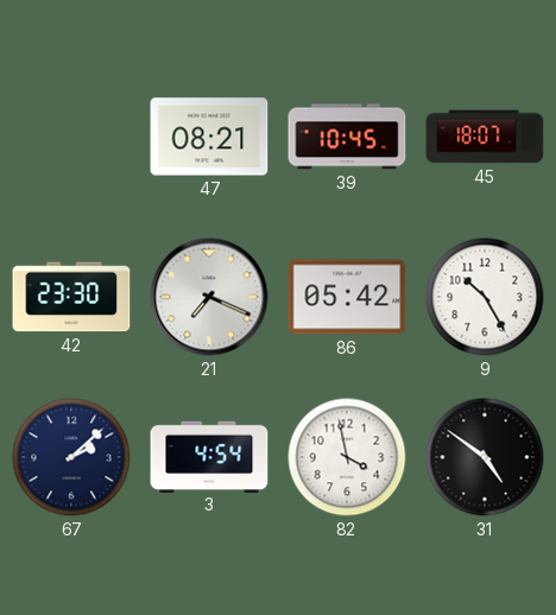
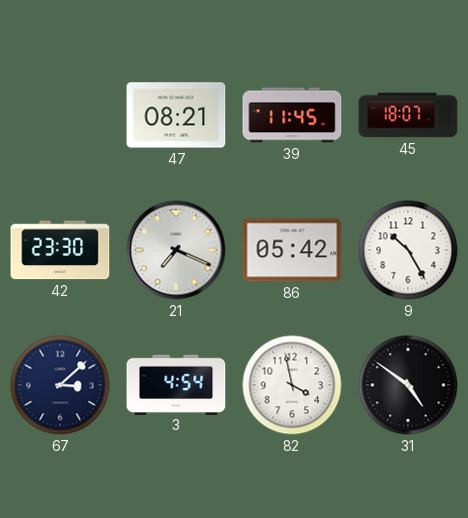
39: 10:45 -> 11:45 (292, 115)
67: 2:08 -> 3:08 (60, 385)
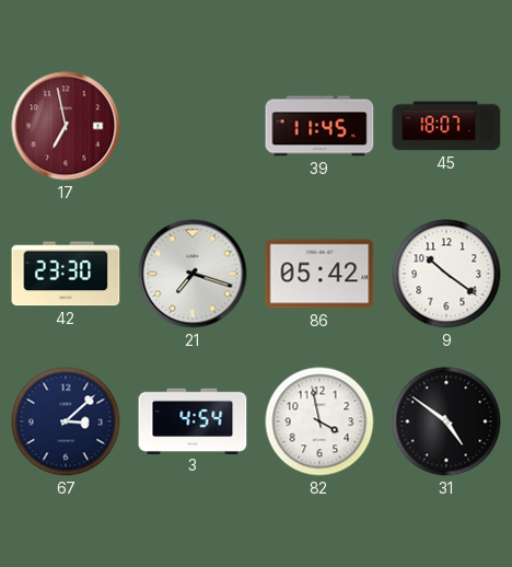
17: none -> 6:58 (66, 126)
47: 08:21 -> none (176, 115)
21: 7:19 -> 7:18 (193, 274)
9: 10:25 -> 10:21 (446, 274)
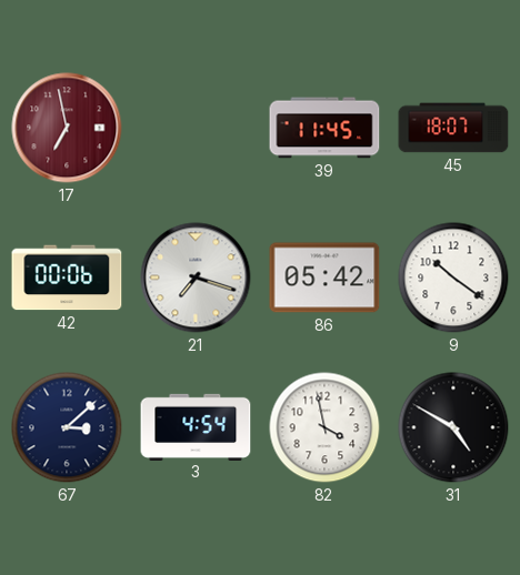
42: 23:30 -> 00:06 (67, 278)
31: 4:51 -> 4:50 (453, 427)
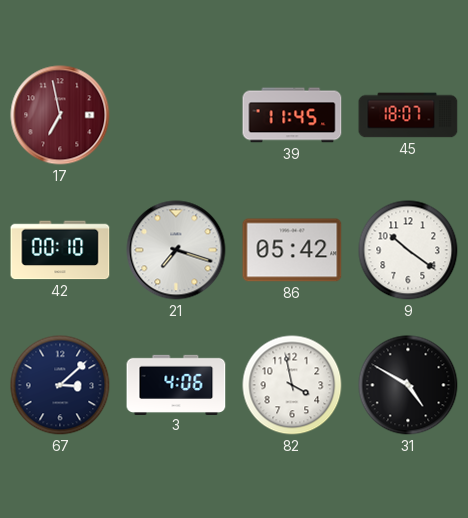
42: 00:06 -> 00:10 (60, 250)
3: 4:54 -> 4:06 (176, 384)
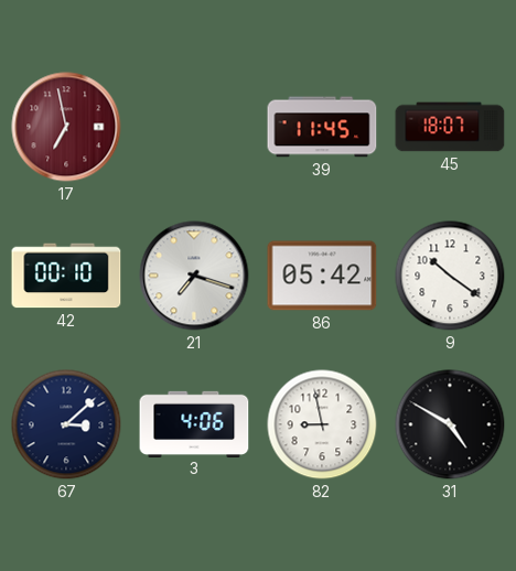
82: 3:58 -> 8:58 (322, 424)
